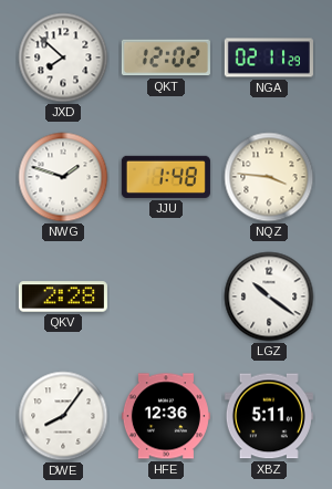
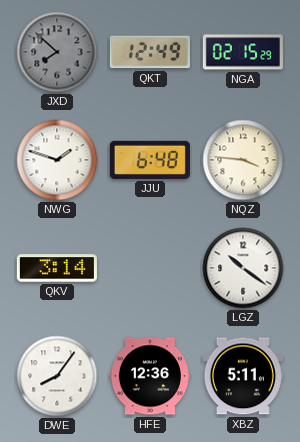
JXD dial: white -> grey (57, 52)
QKT: 12:02 -> 12:49 (150, 52)
NGA: 02:11 -> 02:15 (243, 52)
JJU: 1:48 -> 6:48 (150, 160)
QKV: 2:28 -> 3:14 (57, 268)
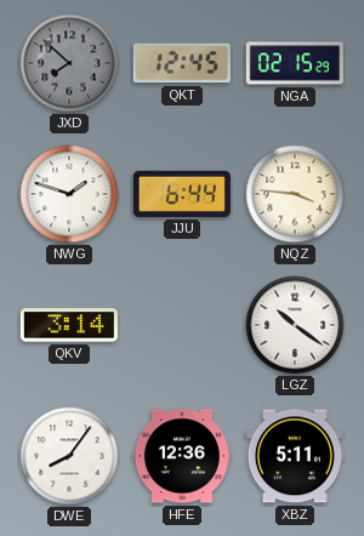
QKT: 12:49 -> 12:45 (182, 63)
JJU: 6:48 -> 6:44 (182, 194)
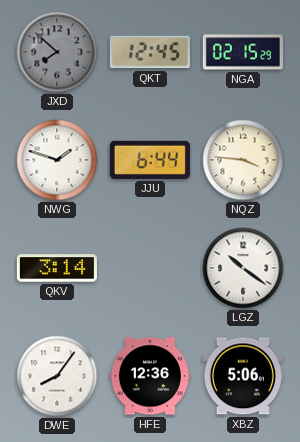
XBZ: 5:11 -> 5:06 (243, 376)
